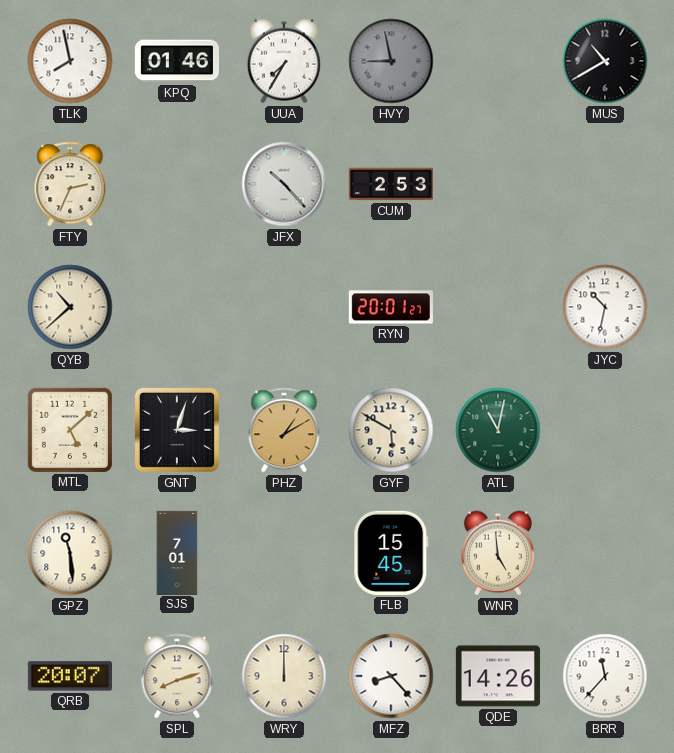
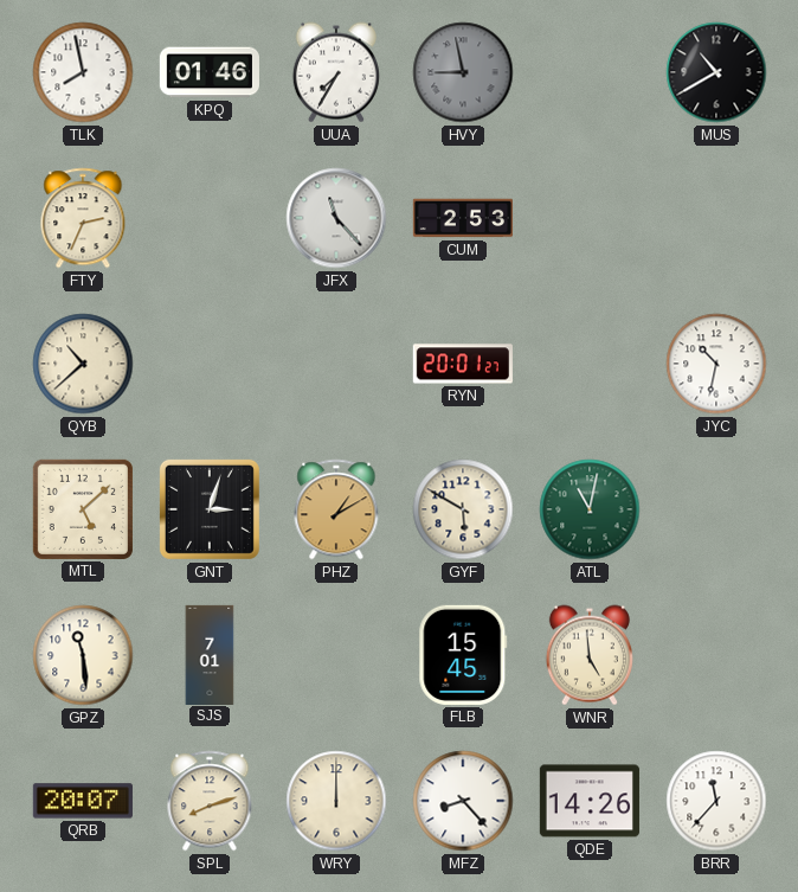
JFX: 10:23 -> 11:23 (336, 218)
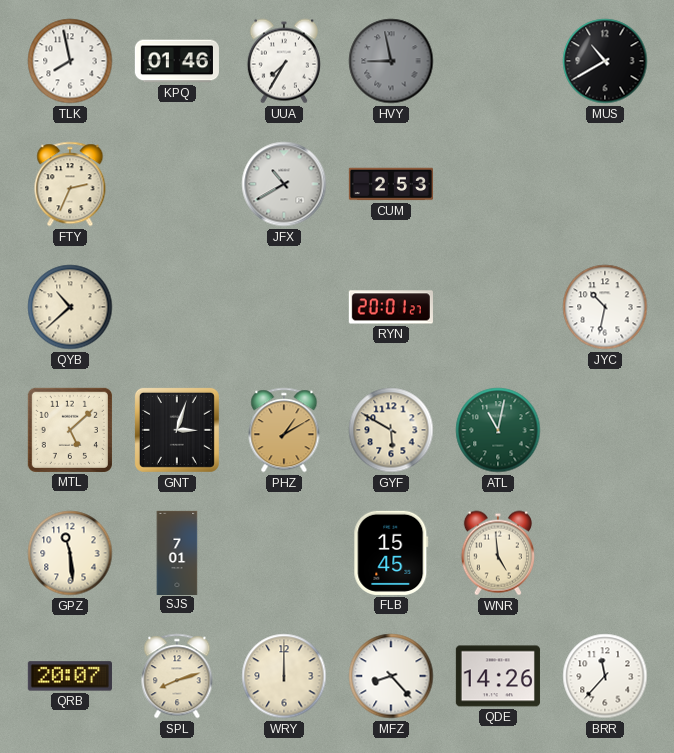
JFX: 11:23 -> 10:40 (284, 184)
